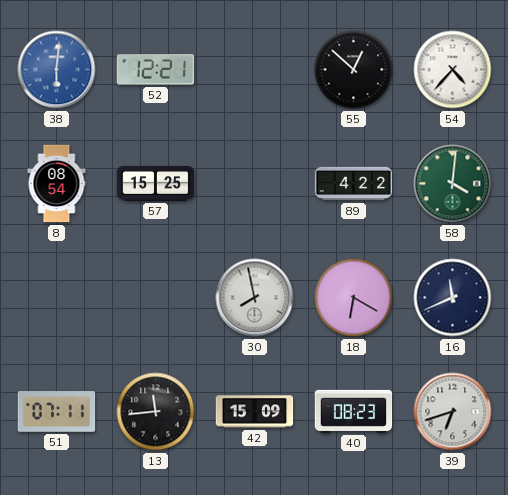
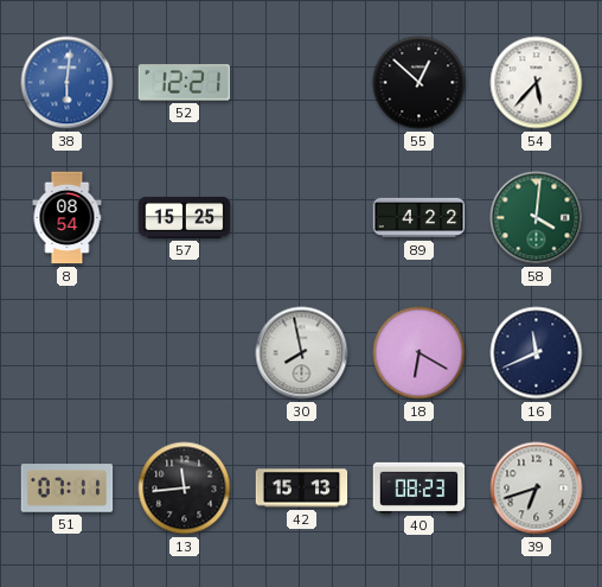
54: 4:37 -> 5:37 (537, 83)
42: 15:09 -> 15:13 (302, 489)
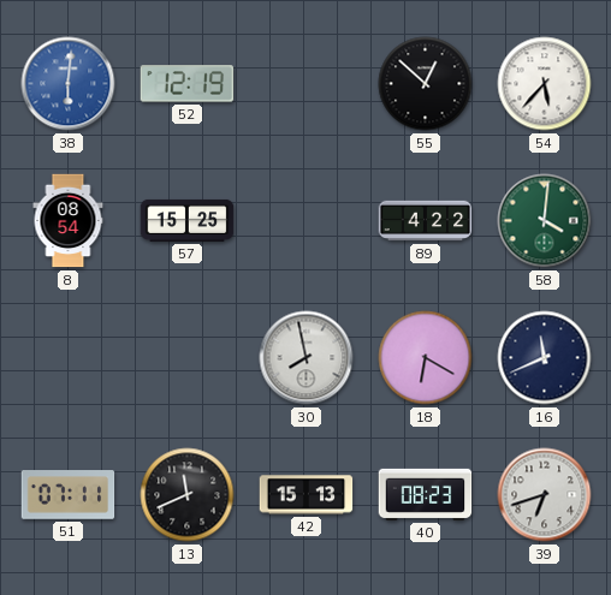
52: 12:21 -> 12:19 (188, 84)
13: 11:44 -> 11:41 (188, 495)
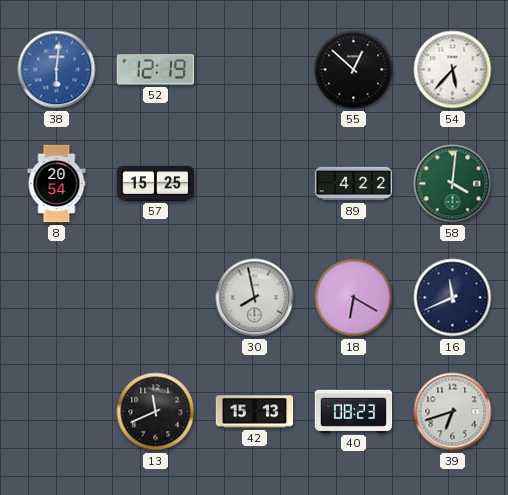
8: 08:54 -> 20:54 (57, 184)
51: 07:11 -> none (69, 495)
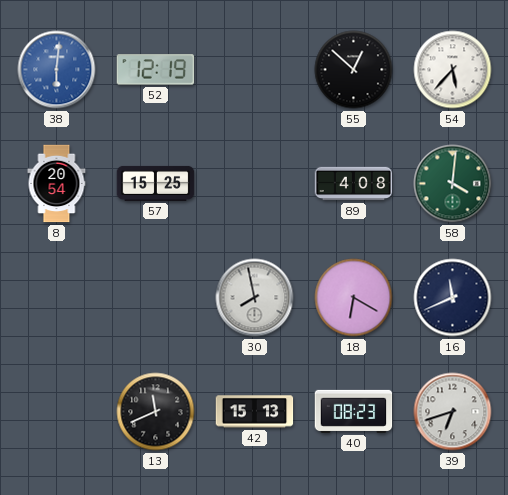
89: 4:22 -> 4:08 (354, 184)
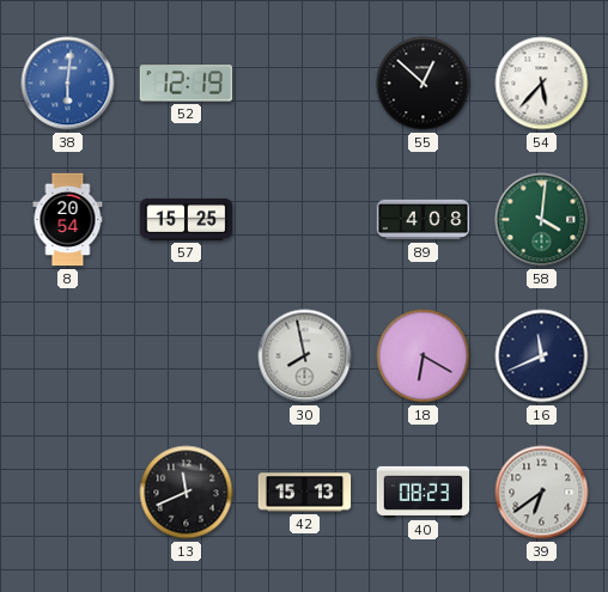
39: 6:42 -> 6:39 (542, 493)
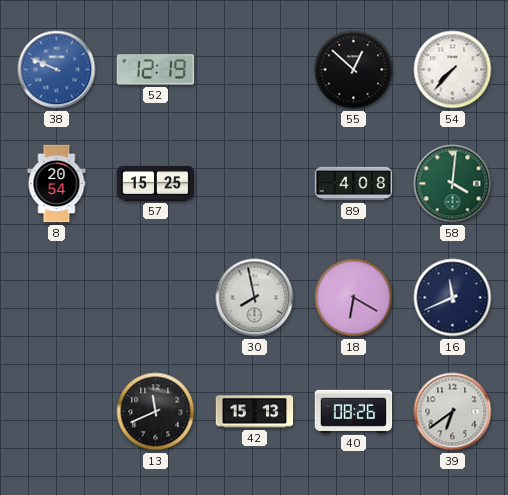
38: 6:01 -> 9:49 (57, 70)
54: 5:37 -> 7:37 (453, 70)
40: 08:23 -> 08:26 (354, 411)
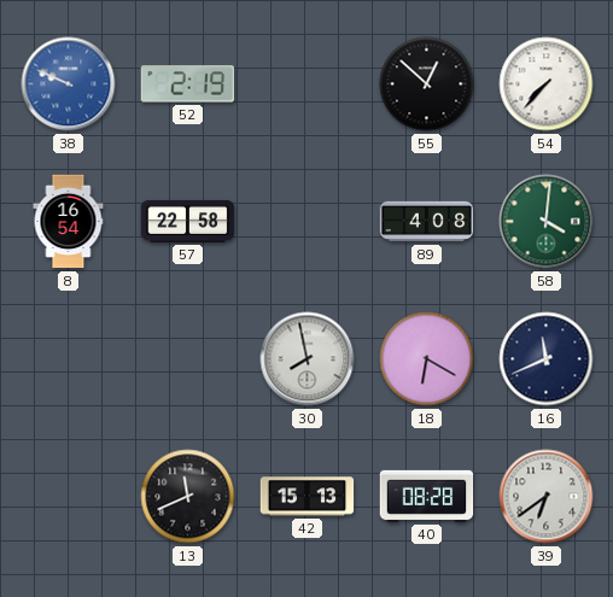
52: 12:19 -> 2:19 (188, 84)
8: 20:54 -> 16:54 (69, 222)
57: 15:25 -> 22:58 (188, 221)
40: 08:26 -> 08:28 (427, 496)
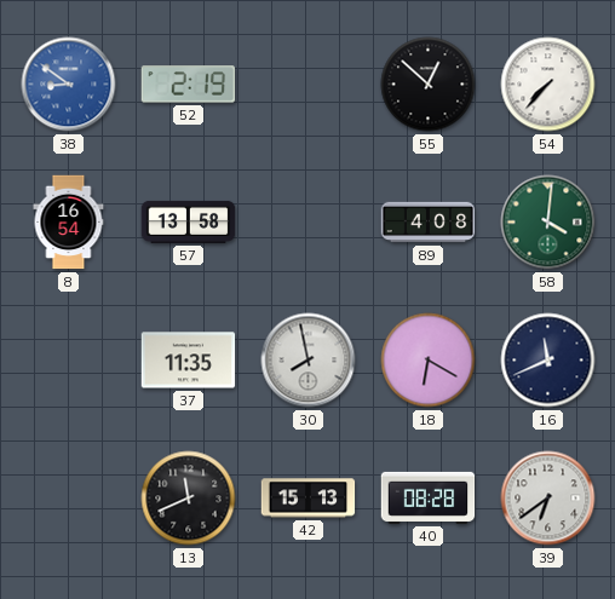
38: 9:49 -> 8:51 (69, 85)
57: 22:58 -> 13:58 (189, 221)
37: none -> 11:35 (189, 361)
